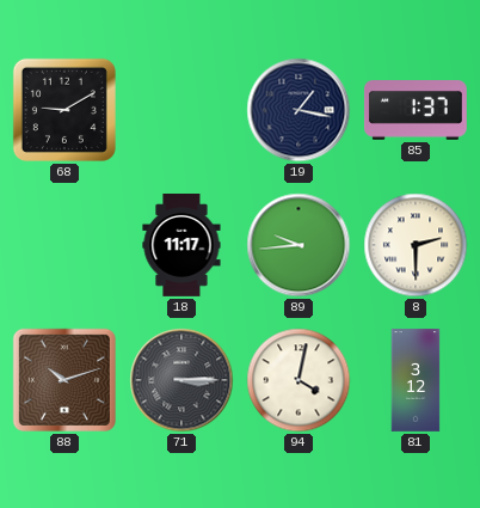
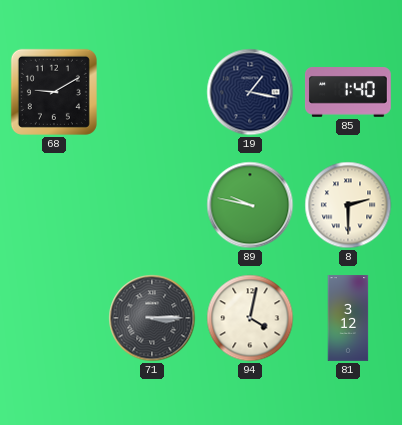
85: 1:37 -> 1:40 (349, 93)
18: 11:17 -> none (181, 245)
89: 9:44 -> 9:47 (250, 205)
88: 10:12 -> none (64, 380)
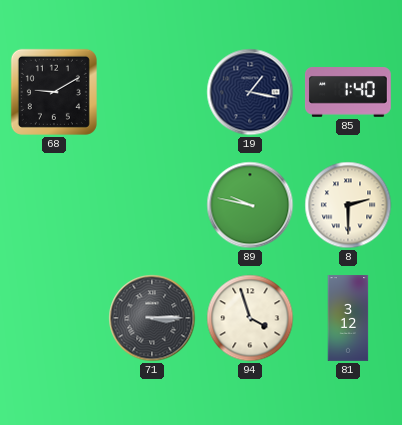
94: 4:02 -> 3:57 (250, 318)
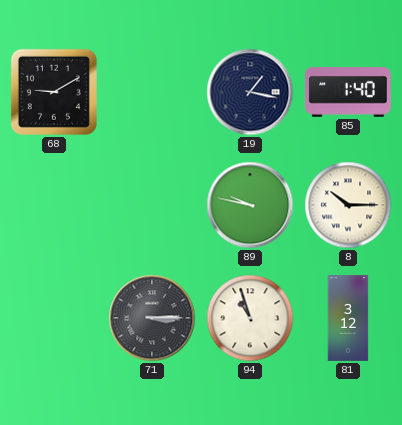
8: 2:30 -> 10:15 (348, 205)
94: 3:57 -> 10:57 (250, 318)
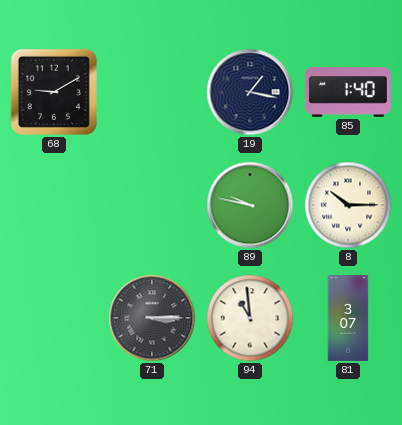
94: 10:57 -> 10:59 (250, 318)
81: 3:12 -> 3:07 (348, 318)
